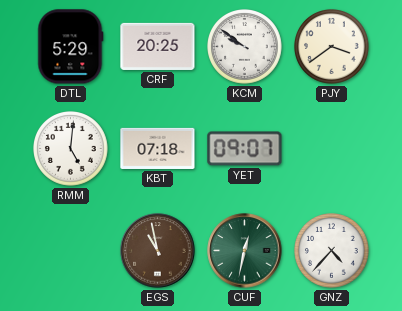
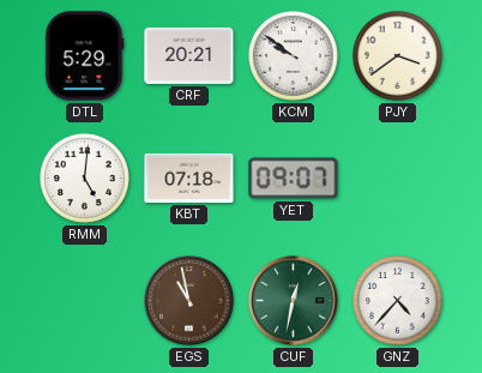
CRF: 20:25 -> 20:21 (189, 55)
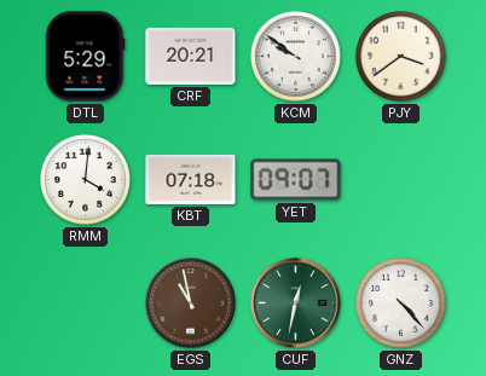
RMM: 5:01 -> 4:01 (86, 180)
GNZ: 4:37 -> 4:23 (401, 303)
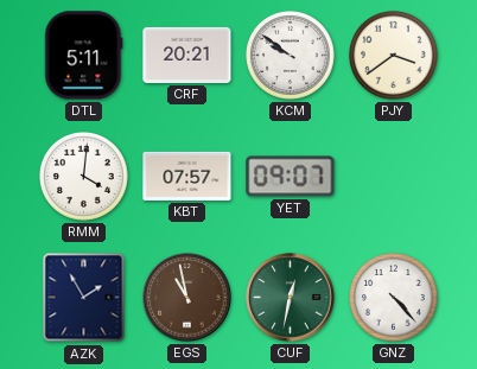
DTL: 5:29 -> 5:11 (84, 56)
KBT: 07:18 -> 07:57 (187, 176)
AZK: none -> 1:55 (84, 298)
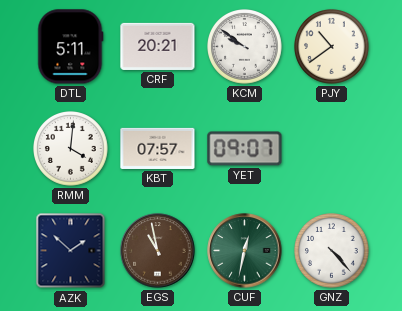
PJY: 3:39 -> 10:39 (332, 47)
AZK: 1:55 -> 1:52 (71, 251)
